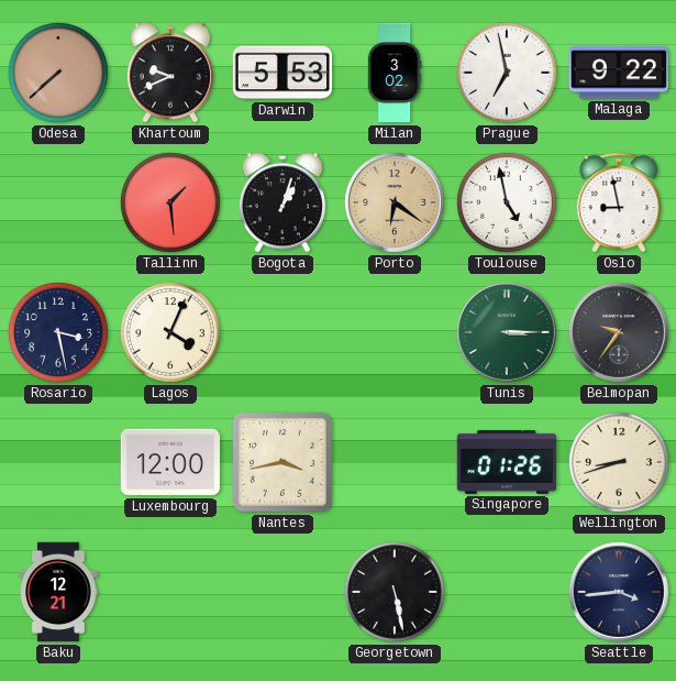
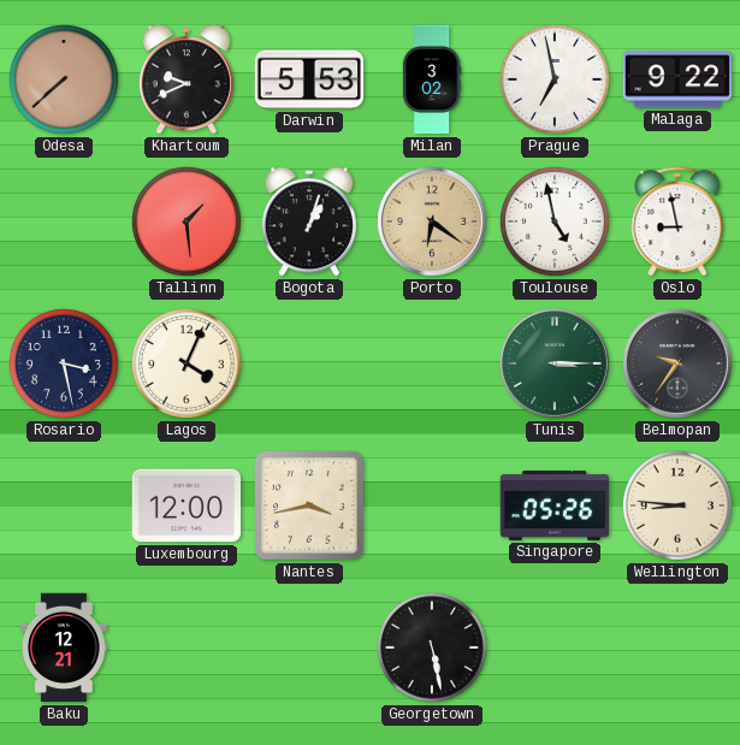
Singapore: 01:26 -> 05:26 (555, 507)
Wellington: 8:42 -> 8:46 (677, 505)
Seattle: 3:44 -> none (619, 592)
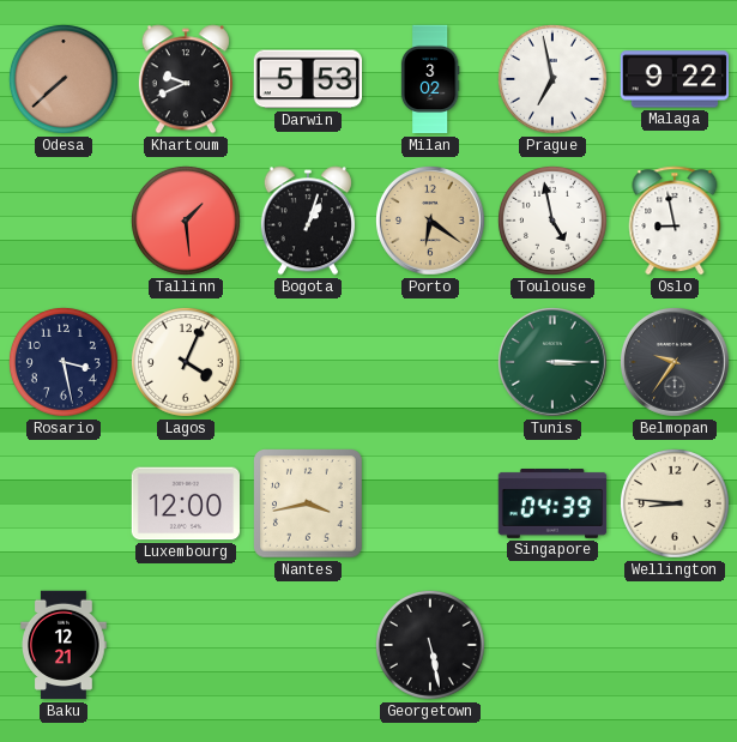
Singapore: 05:26 -> 04:39 (552, 505)
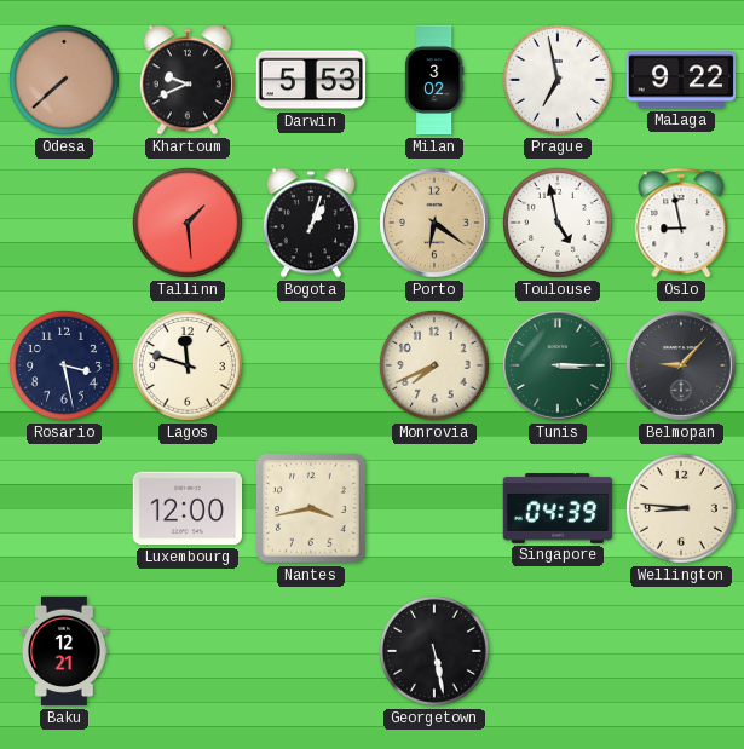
Lagos: 4:04 -> 11:48 (188, 365)
Monrovia: none -> 7:41 (434, 365)
Belmopan: 9:36 -> 9:07 (681, 365)
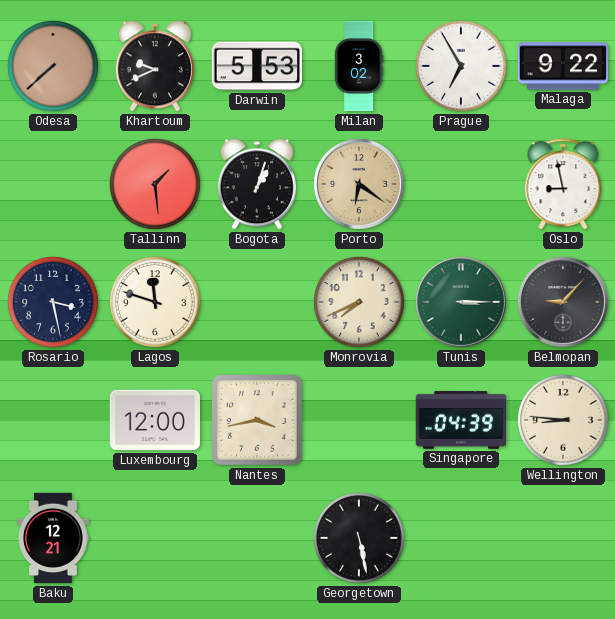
Prague: 6:58 -> 6:55 (461, 66)
Toulouse: 4:58 -> none (558, 223)
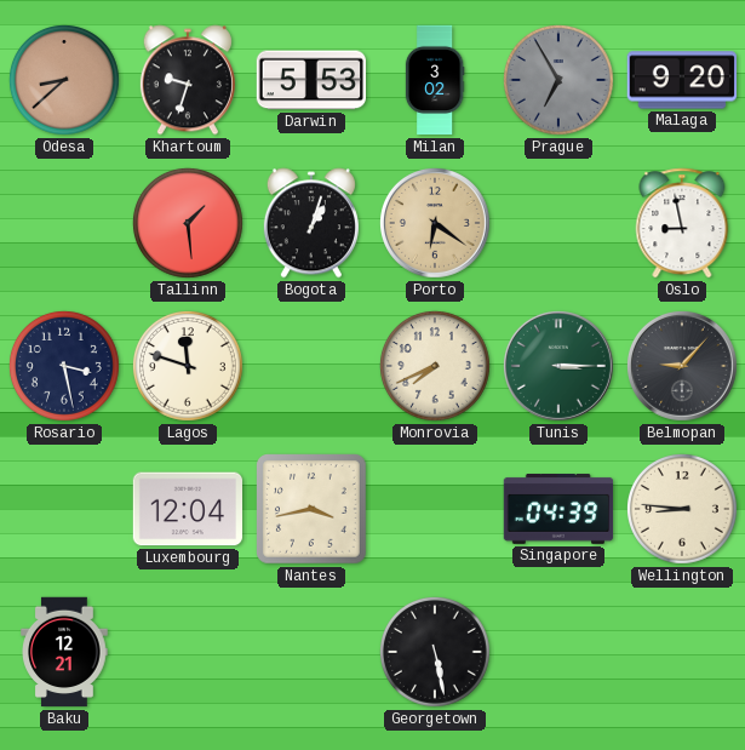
Odesa: 7:38 -> 8:38 (64, 80)
Khartoum: 9:41 -> 9:33 (188, 80)
Prague dial: white -> grey (558, 80)
Malaga: 9:22 -> 9:20 (681, 80)
Luxembourg: 12:00 -> 12:04 (188, 509)
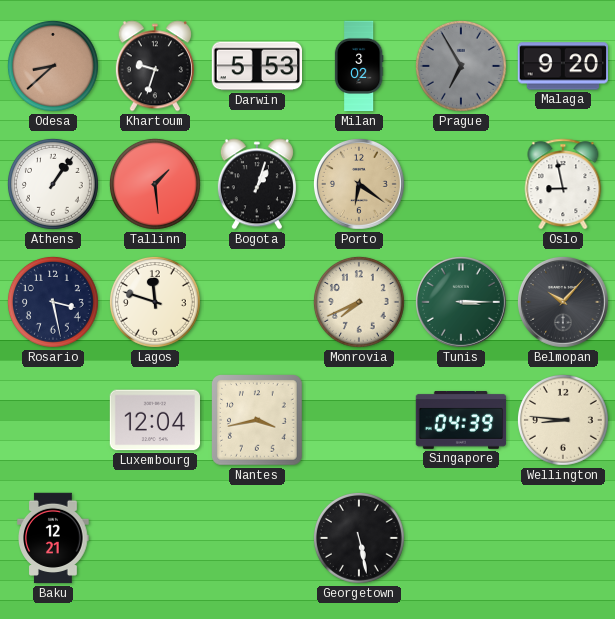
Athens: none -> 1:06 (53, 184)
Belmopan: 9:07 -> 10:07 (563, 302)
